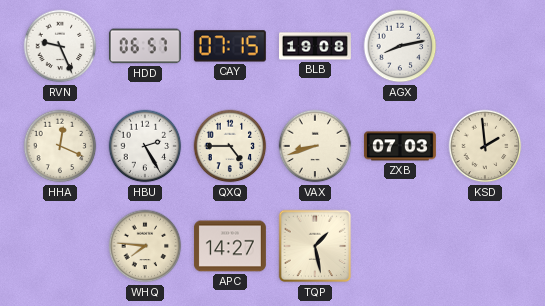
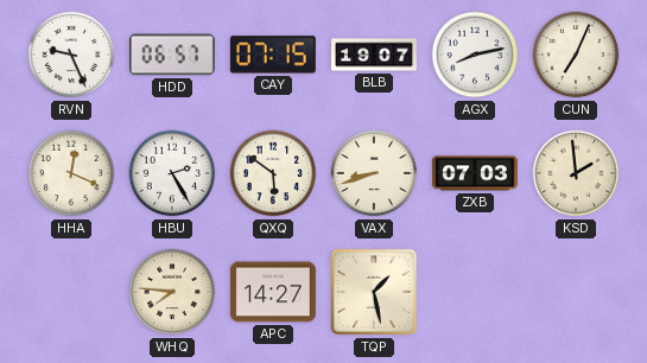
BLB: 19:08 -> 19:07 (375, 55)
CUN: none -> 7:04 (576, 55)
QXQ: 4:45 -> 5:51 (273, 173)
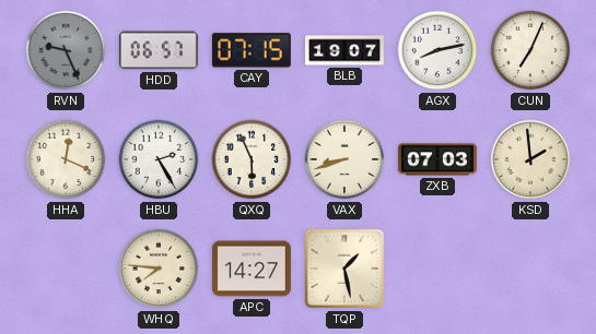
RVN dial: white -> grey (66, 50)
QXQ: 5:51 -> 5:56 (252, 159)
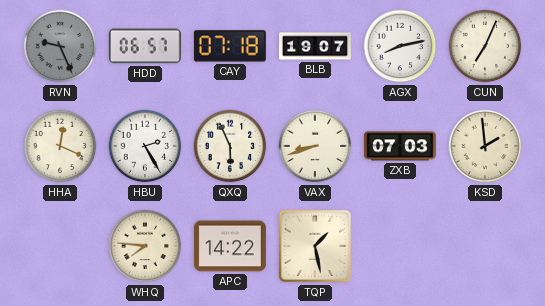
CAY: 07:15 -> 07:18 (230, 46)
APC: 14:27 -> 14:22 (230, 246)
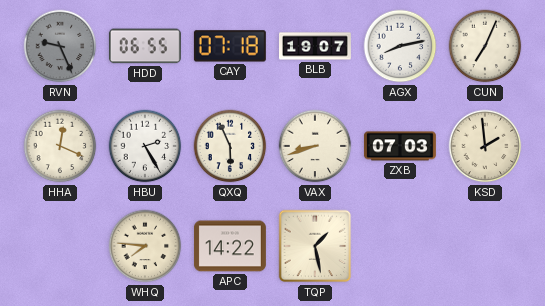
HDD: 06:57 -> 06:55 (145, 46)
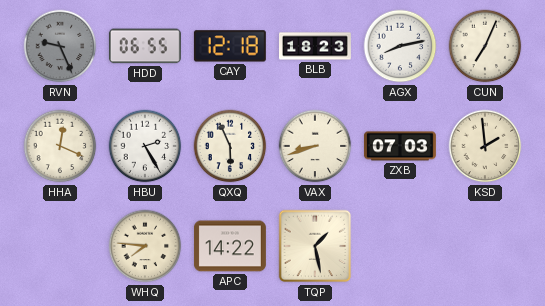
CAY: 07:18 -> 12:18 (230, 46)
BLB: 19:07 -> 18:23 (316, 46)
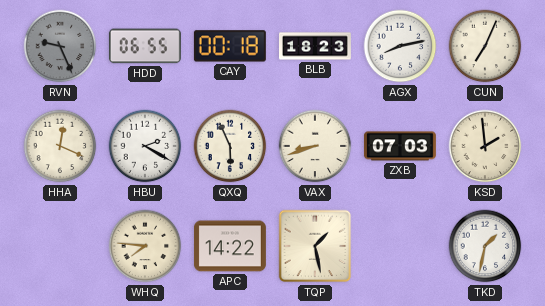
CAY: 12:18 -> 00:18 (230, 46)
HBU: 2:25 -> 2:20 (145, 146)
TKD: none -> 1:32 (485, 246)
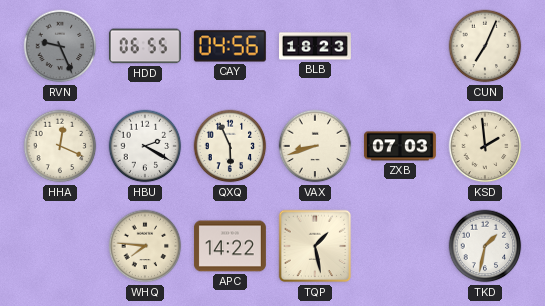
CAY: 00:18 -> 04:56 (230, 46)
AGX: 8:13 -> none (400, 46)
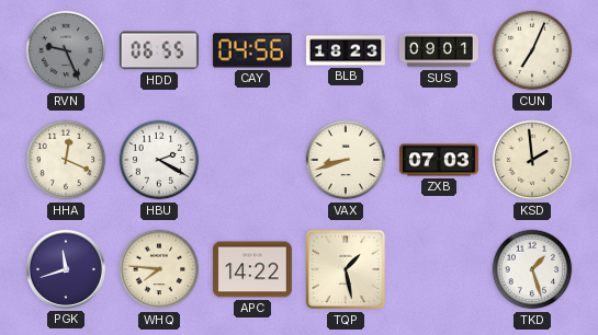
SUS: none -> 09:01 (439, 50)
QXQ: 5:56 -> none (230, 146)
PGK: none -> 11:42 (66, 269)
TKD: 1:32 -> 1:27 (532, 269)
